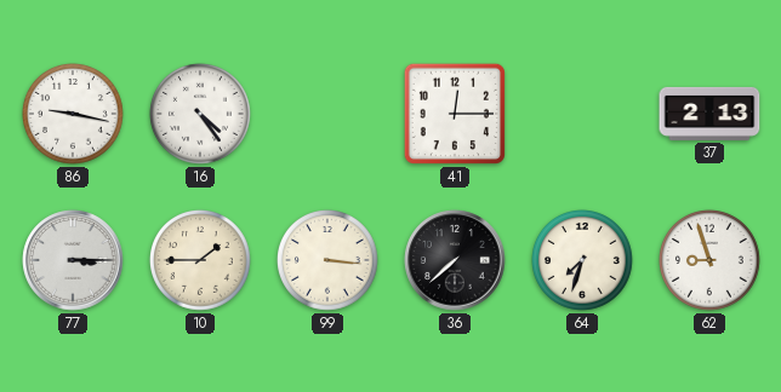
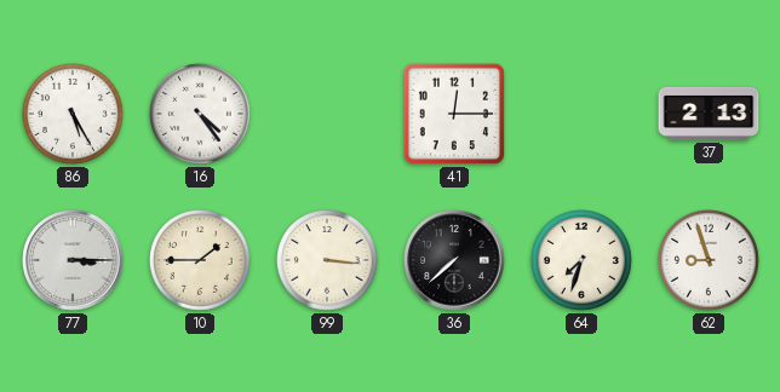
86: 9:17 -> 5:25 (74, 115)
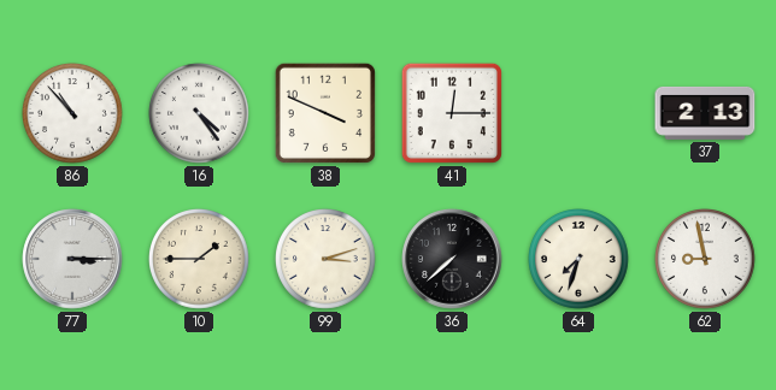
86: 5:25 -> 10:53 (74, 114)
38: none -> 3:49 (325, 113)
99: 3:16 -> 3:12 (327, 260)
62: 8:57 -> 8:58 (706, 260)
